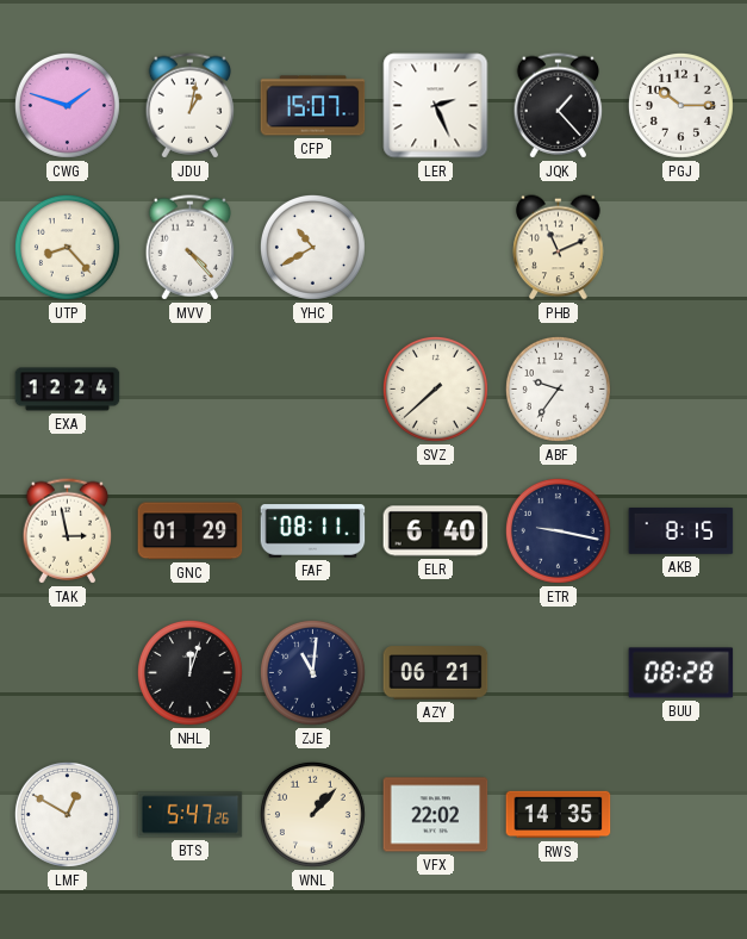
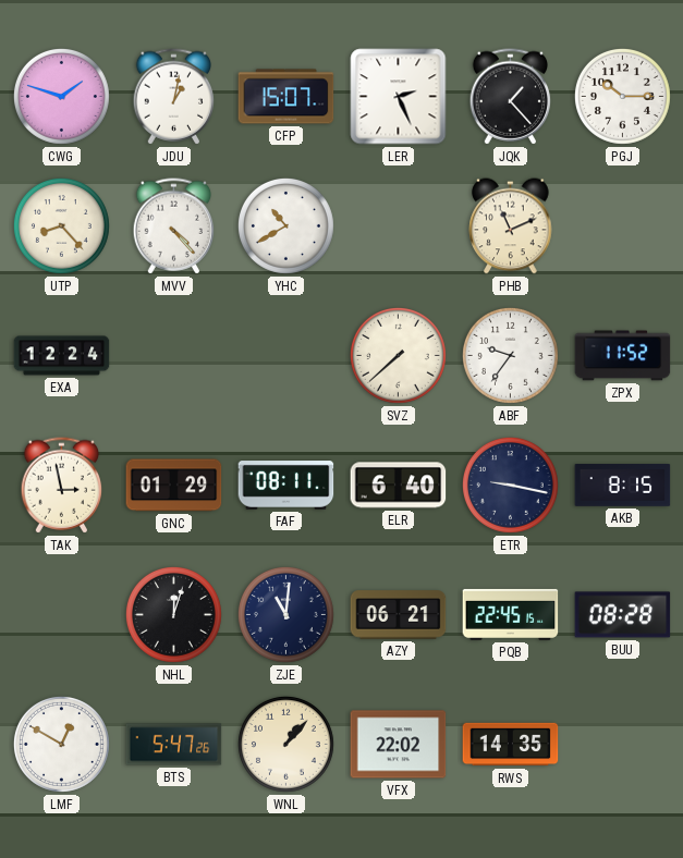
ZPX: none -> 11:52 (623, 356)
PQB: none -> 22:45 (511, 614)
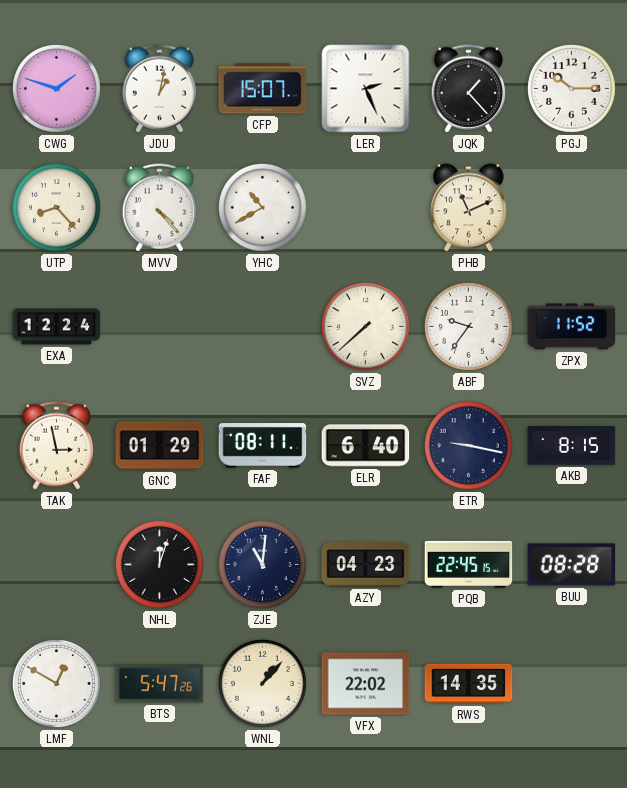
AZY: 06:21 -> 04:23 (366, 565)
